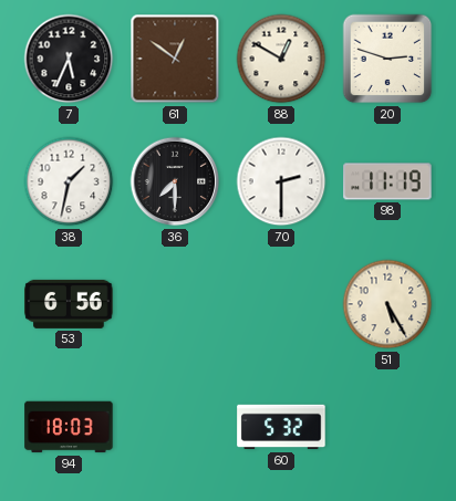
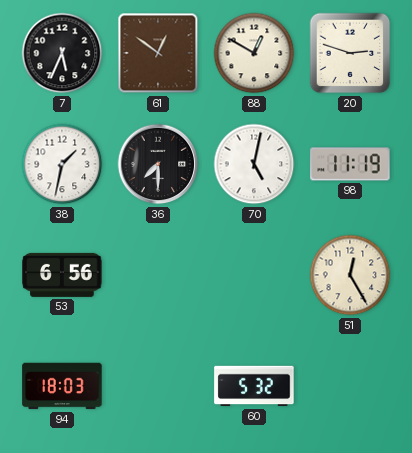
70: 2:30 -> 5:02 (254, 164)
51: 5:25 -> 12:25 (350, 275)
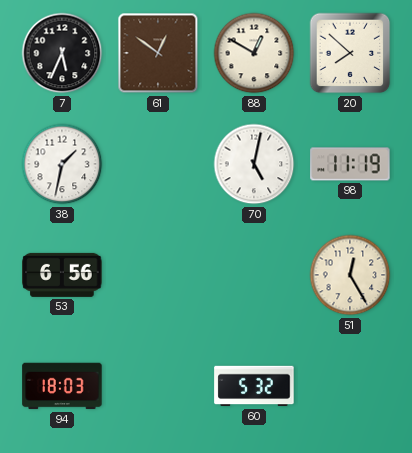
20: 2:48 -> 7:52 (350, 53)
36: 7:30 -> none (158, 164)
